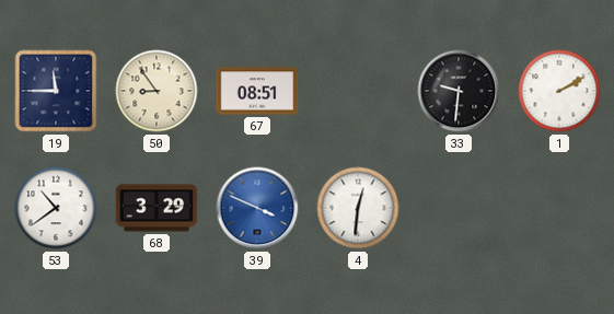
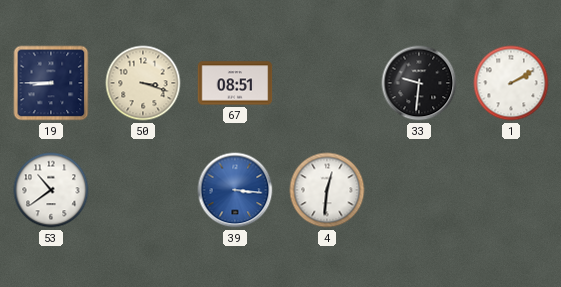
19: 11:45 -> 8:45 (51, 83)
50: 8:54 -> 3:18 (143, 83)
68: 3:29 -> none (157, 208)
39: 3:49 -> 3:16 (235, 190)
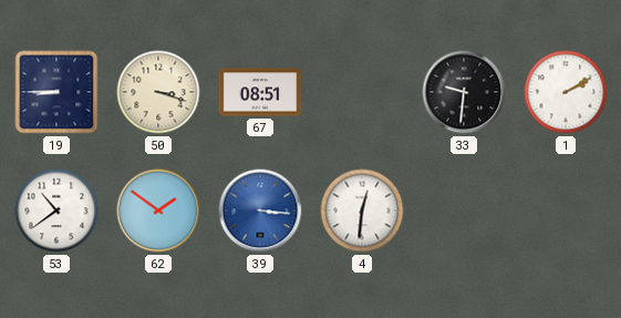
62: none -> 1:51 (158, 211)
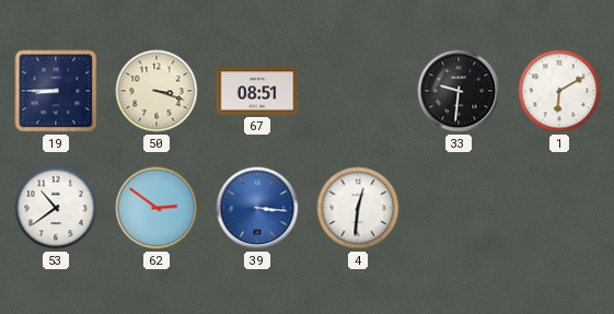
1: 2:10 -> 6:10 (559, 91)
62: 1:51 -> 2:51 (157, 208)
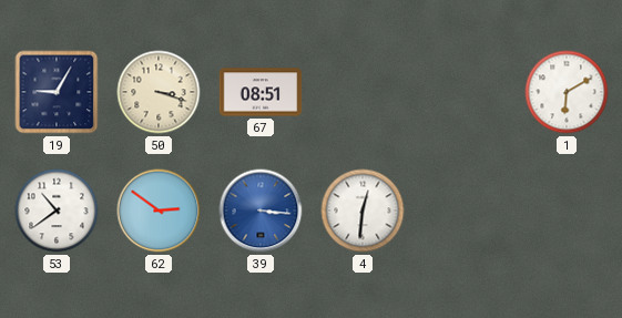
19: 8:45 -> 9:05 (57, 92)
33: 9:31 -> none (459, 91)
